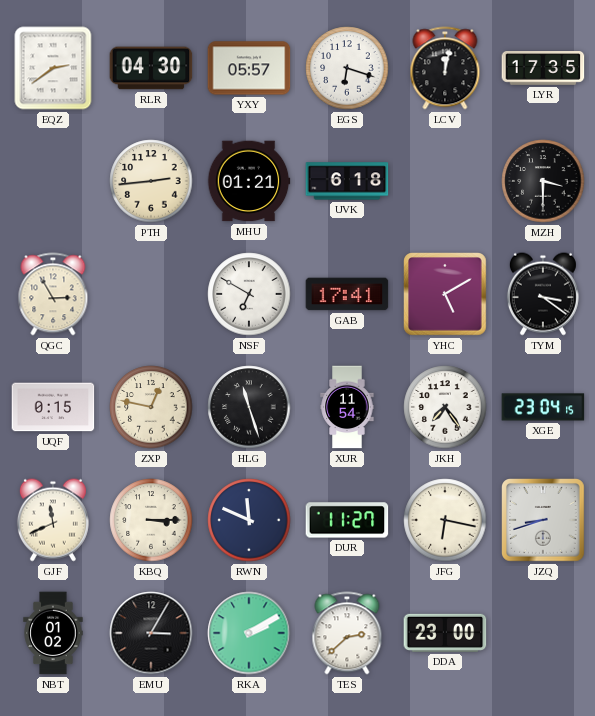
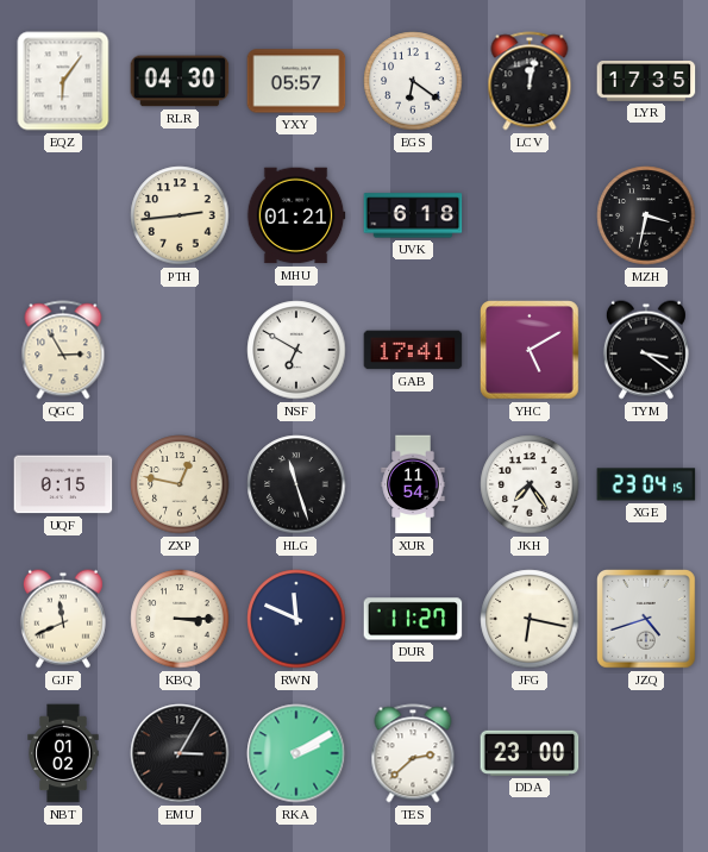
EQZ: 2:39 -> 6:06 (63, 81)
EGS: 6:18 -> 6:21 (413, 81)
MZH: 3:30 -> 3:32 (646, 215)
JZQ: 8:42 -> 4:42 (647, 620)
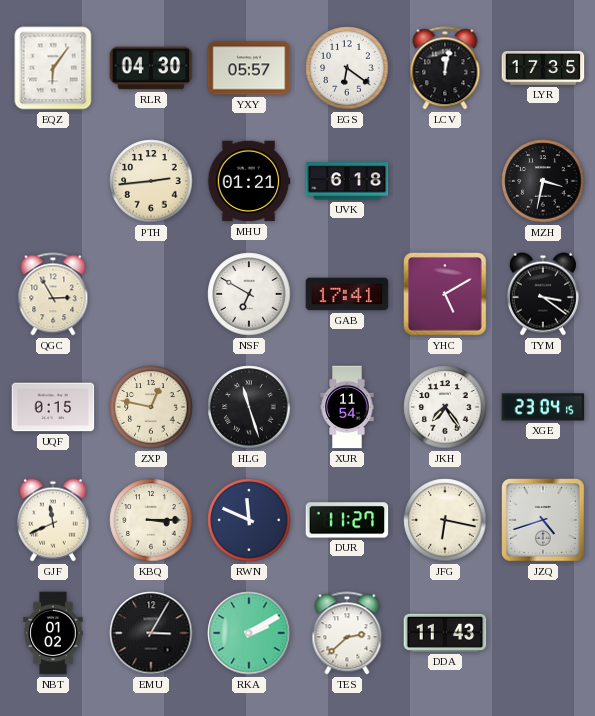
DDA: 23:00 -> 11:43 (445, 633)
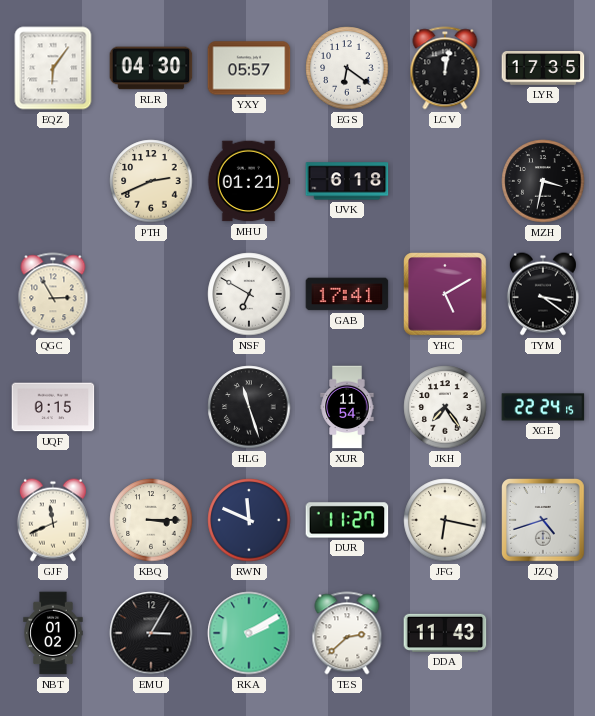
PTH: 2:44 -> 2:41 (151, 181)
ZXP: 12:47 -> none (151, 407)
XGE: 23:04 -> 22:24 (543, 407)
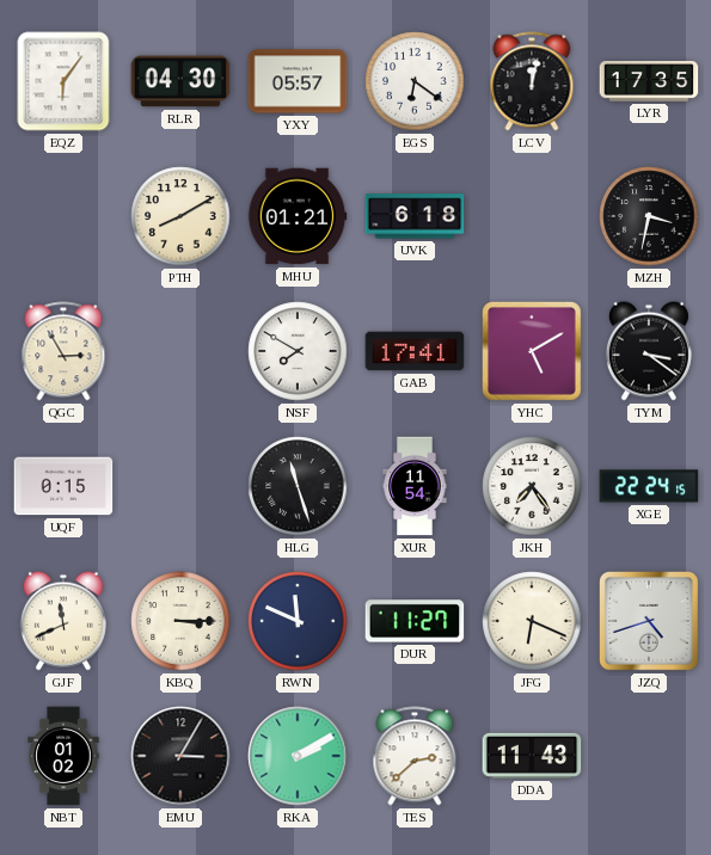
PTH: 2:41 -> 8:10 (180, 216)
NSF: 6:50 -> 7:50 (298, 351)
JFG: 6:17 -> 6:19 (532, 621)
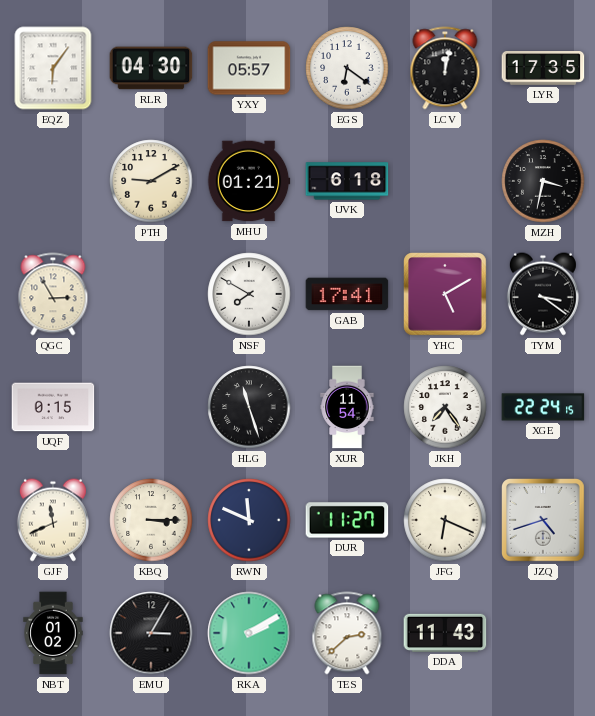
PTH: 8:10 -> 9:10 (151, 181)
